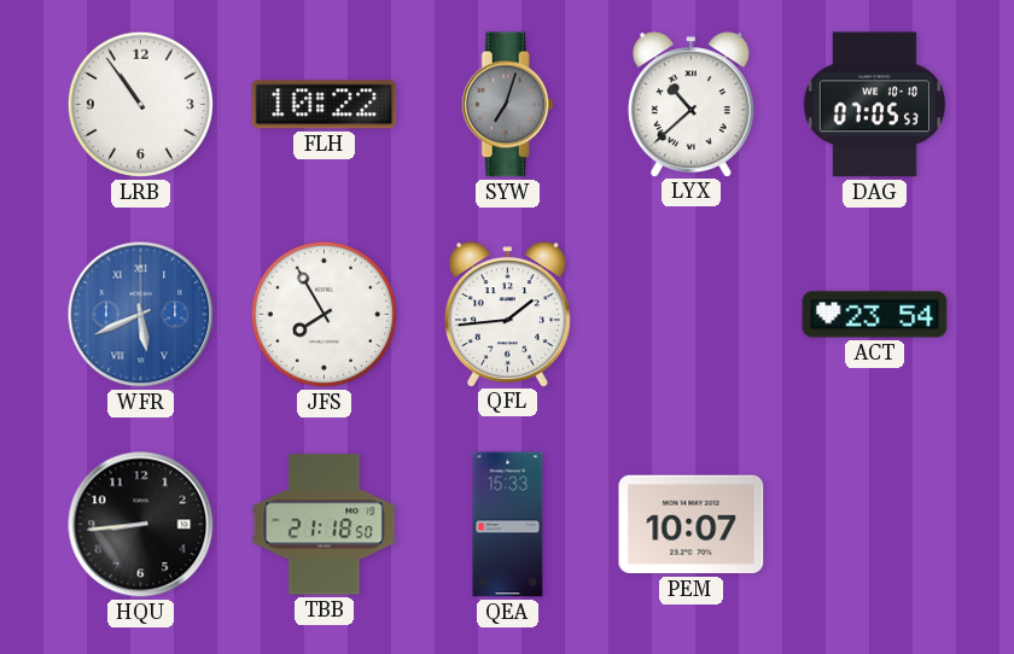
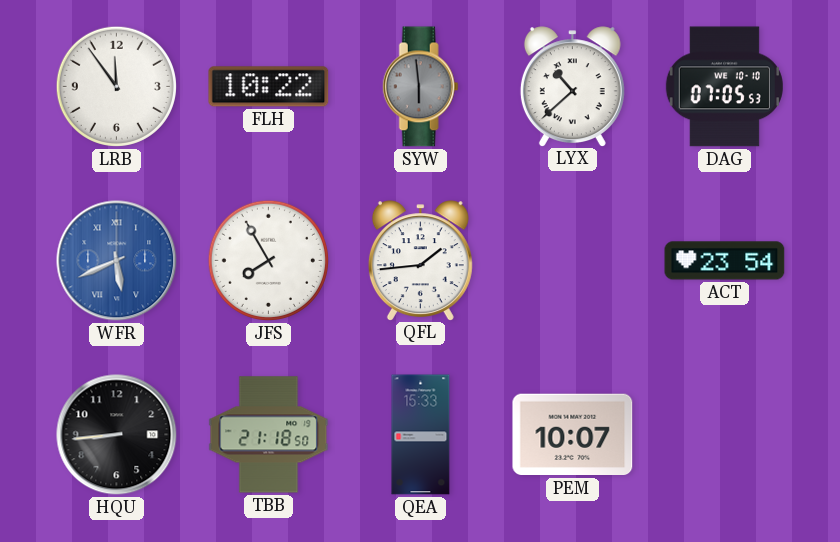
LRB: 10:54 -> 11:54 (116, 86)
SYW: 7:03 -> 5:59 (420, 87)
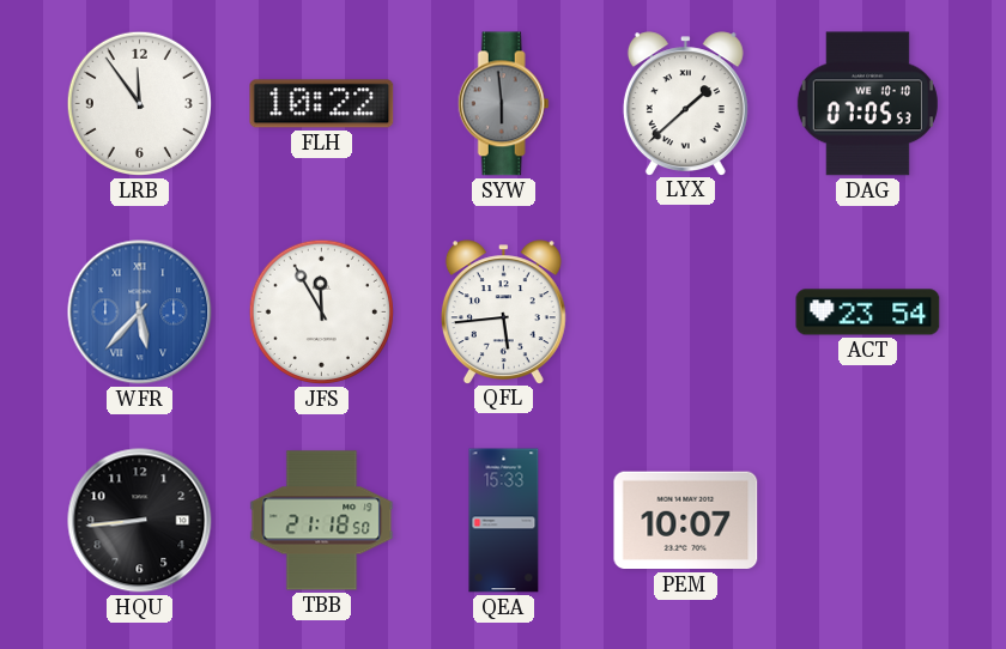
LYX: 10:38 -> 1:38 (685, 103)
WFR: 5:41 -> 5:37 (140, 313)
JFS: 7:55 -> 11:55 (321, 311)
QFL: 1:44 -> 5:44 (503, 311)
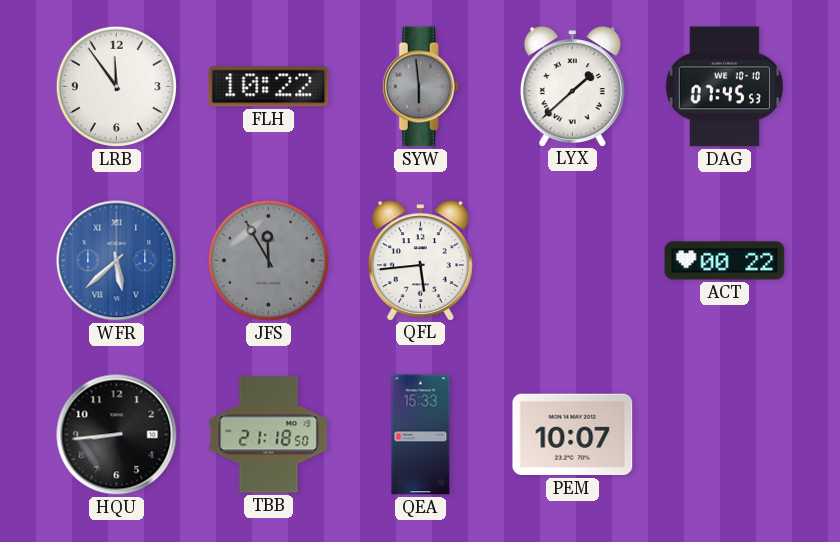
DAG: 07:05 -> 07:45 (724, 87)
WFR: 5:37 -> 5:38 (117, 261)
JFS dial: white -> grey (268, 260)
ACT: 23:54 -> 00:22 (725, 261)
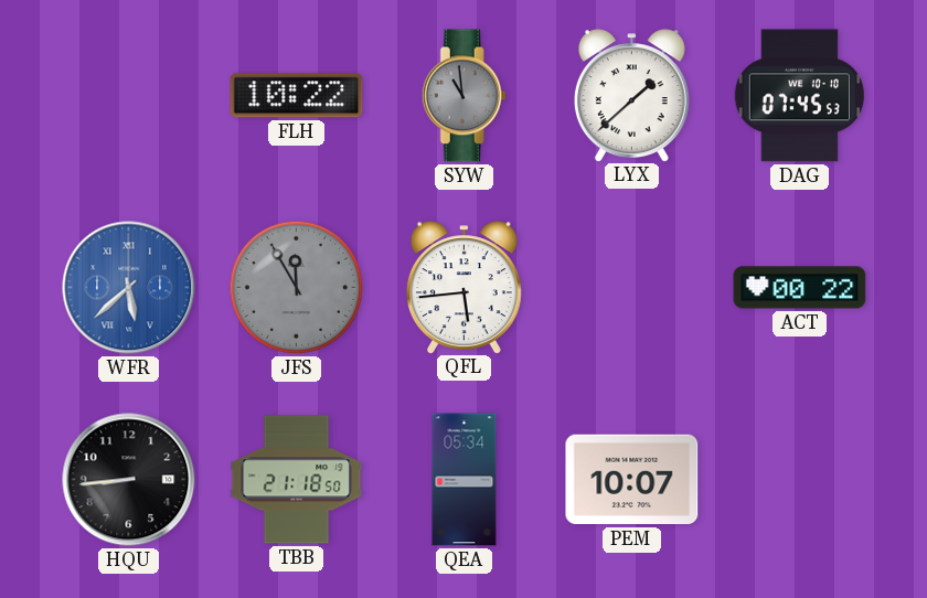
LRB: 11:54 -> none (116, 86)
SYW: 5:59 -> 10:59 (464, 96)
QEA: 15:33 -> 05:34 (465, 480)
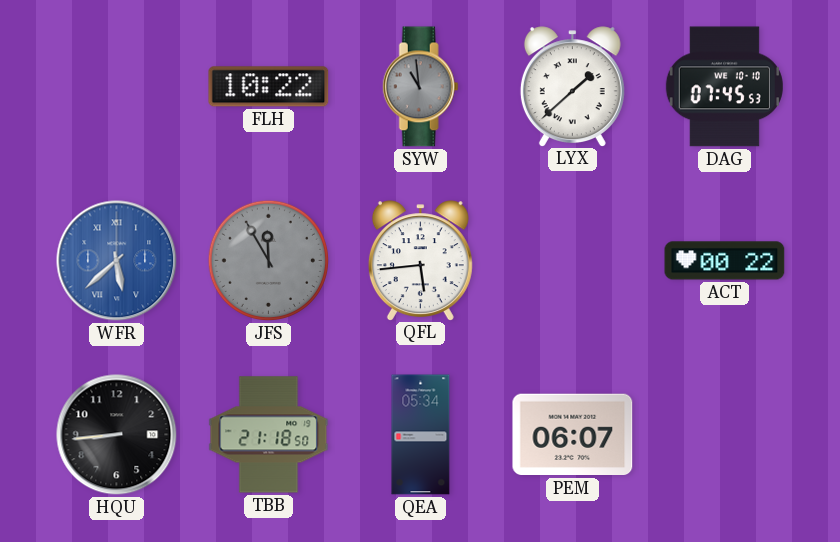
PEM: 10:07 -> 06:07 (573, 435)
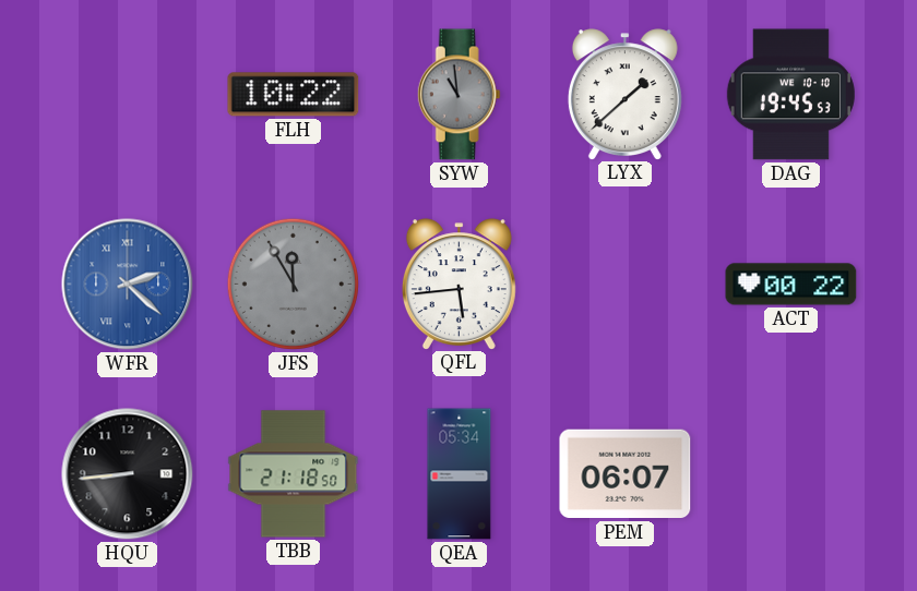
DAG: 07:45 -> 19:45 (790, 95)
WFR: 5:38 -> 2:22 (128, 285)
